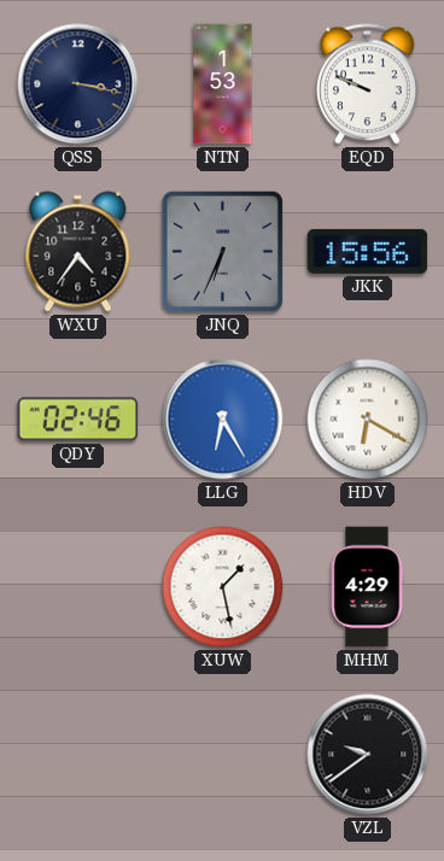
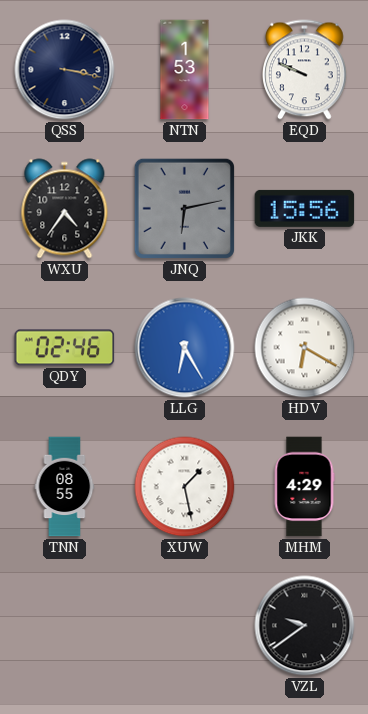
JNQ: 6:34 -> 6:13 (184, 208)
TNN: none -> 08:55 (65, 487)
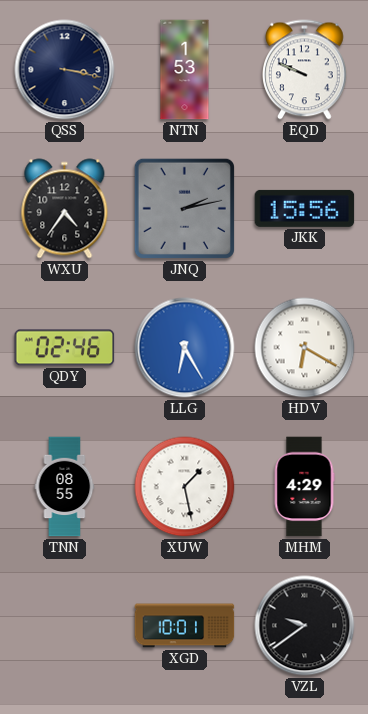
JNQ: 6:13 -> 2:13 (184, 208)
XGD: none -> 10:01 (185, 626)
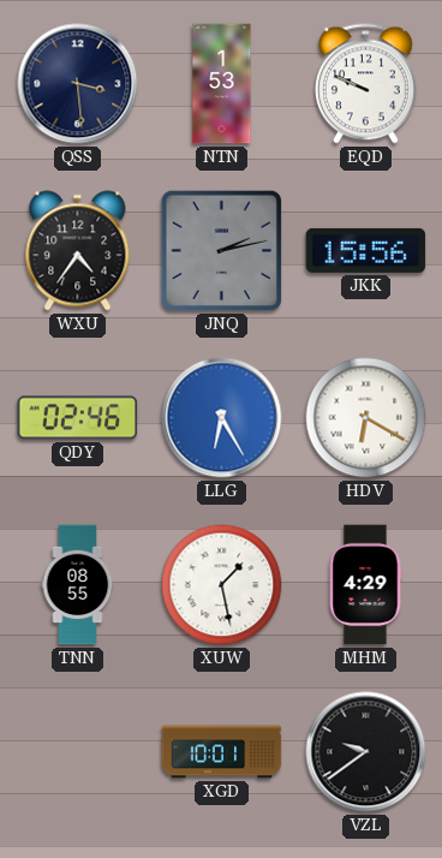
QSS: 3:17 -> 3:29 (78, 84)
